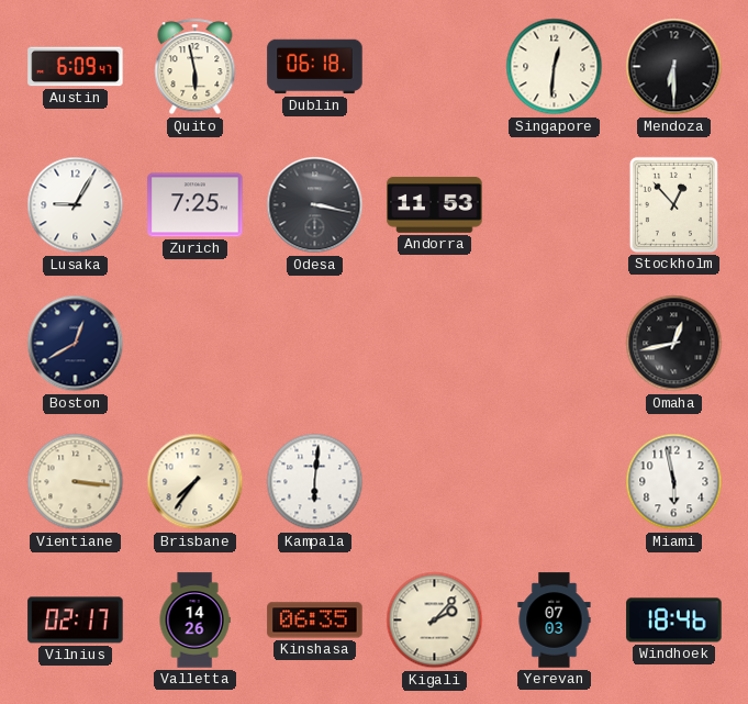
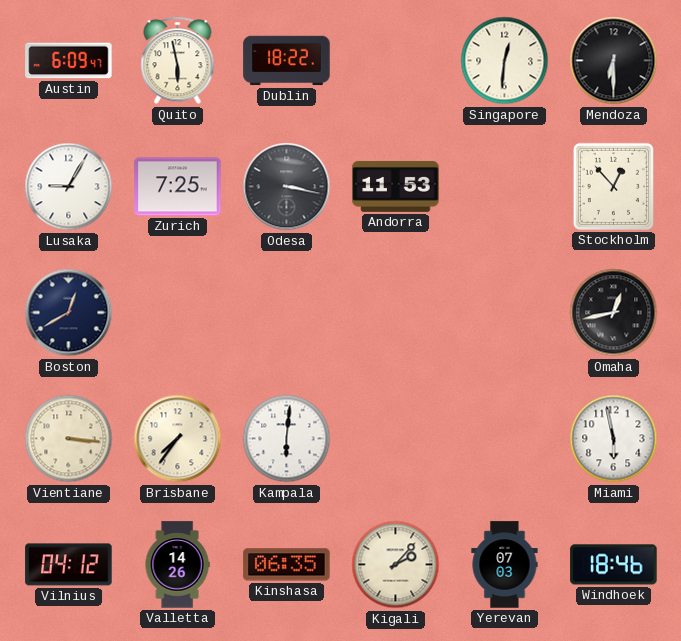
Dublin: 06:18 -> 18:22 (287, 61)
Vilnius: 02:17 -> 04:12 (69, 565)
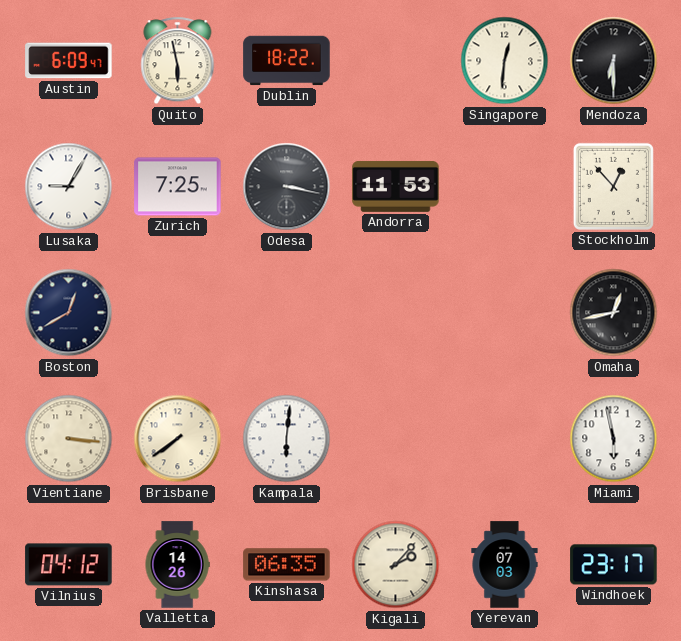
Brisbane: 7:36 -> 7:39 (178, 439)
Windhoek: 18:46 -> 23:17 (614, 565)
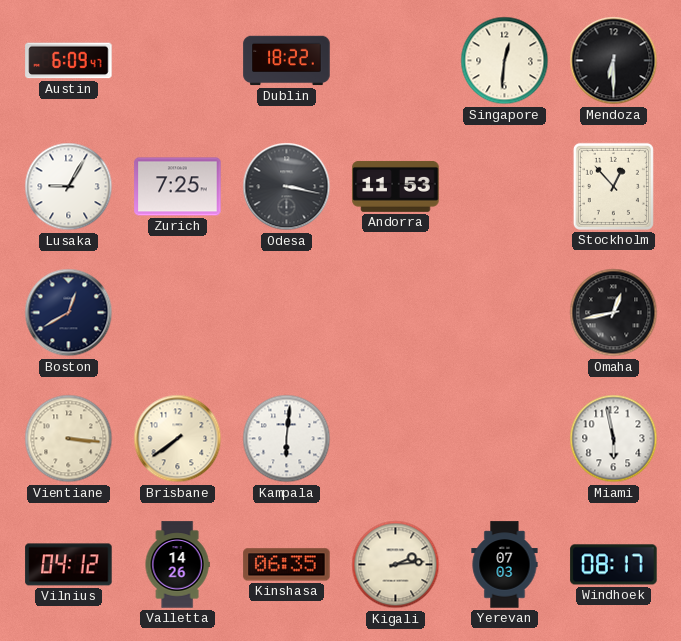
Quito: 5:58 -> none (178, 61)
Kigali: 2:07 -> 2:14 (396, 565)
Windhoek: 23:17 -> 08:17 (614, 565)
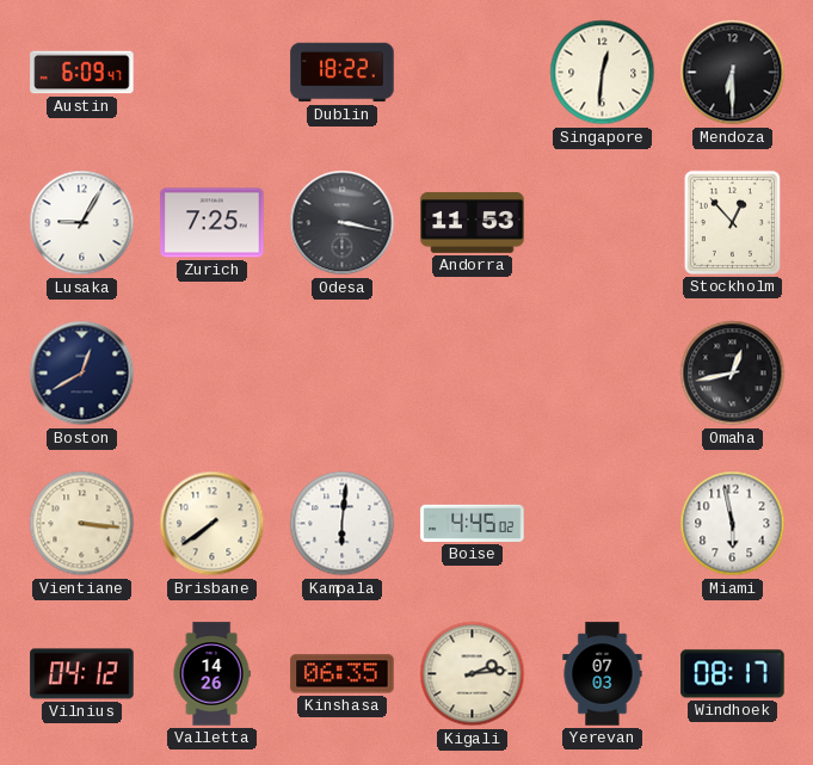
Boise: none -> 4:45 (473, 523)
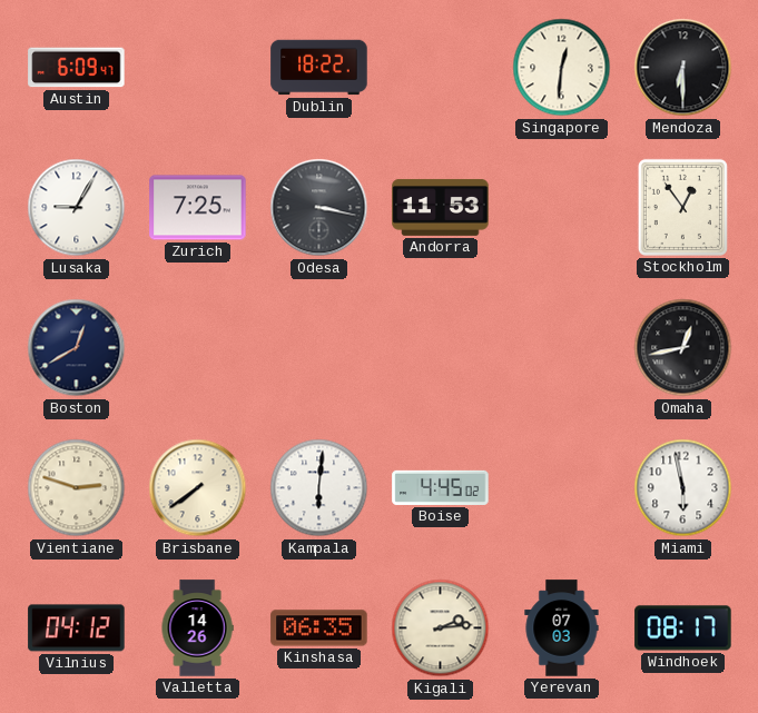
Stockholm: 12:53 -> 12:54 (682, 207)
Vientiane: 3:16 -> 2:48 (77, 488)
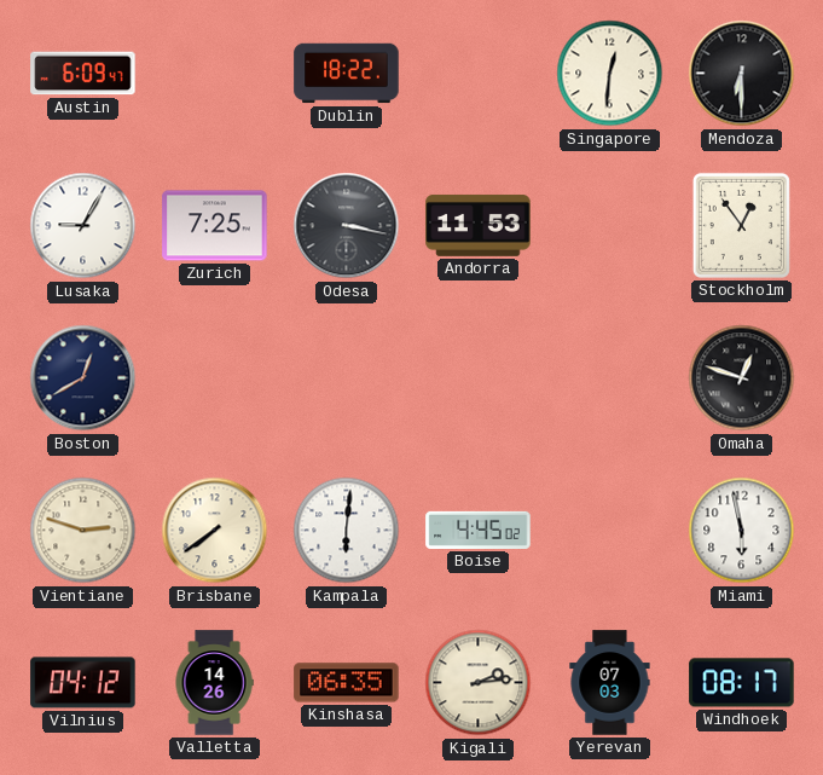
Omaha: 12:43 -> 12:48 (742, 378)
